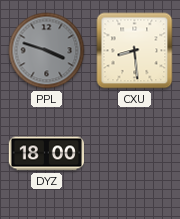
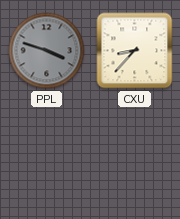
CXU: 8:29 -> 8:37 (135, 51)
DYZ: 18:00 -> none (46, 154)
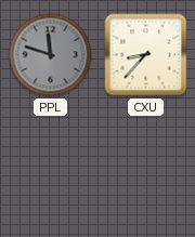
PPL: 3:48 -> 11:48 (51, 55)
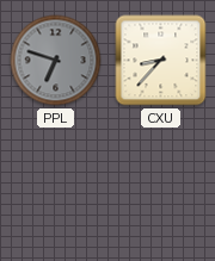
PPL: 11:48 -> 6:48 (56, 61)
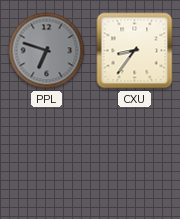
CXU: 8:37 -> 8:36 (135, 51)
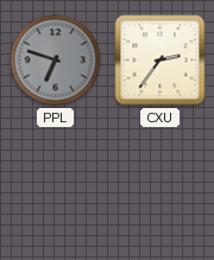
CXU: 8:36 -> 2:36 (160, 61)
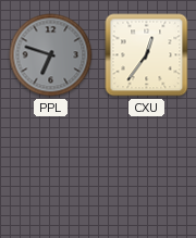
CXU: 2:36 -> 12:36 (147, 55)
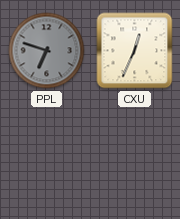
CXU: 12:36 -> 12:34 (135, 51)
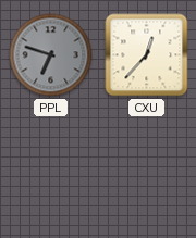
CXU: 12:34 -> 12:37 (147, 55)
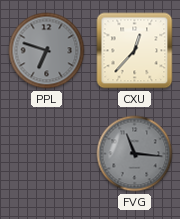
FVG: none -> 11:16 (135, 154)
